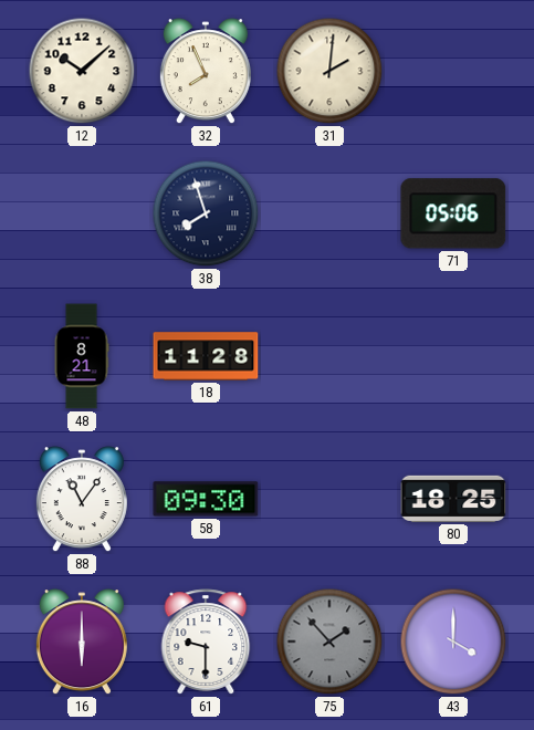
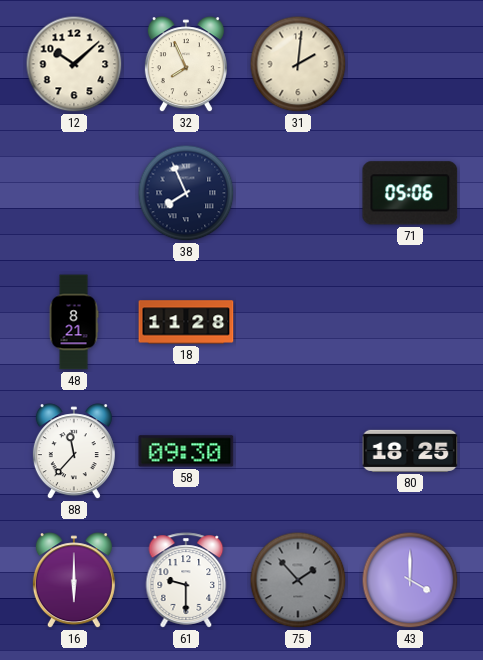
38: 7:57 -> 7:56 (186, 193)
88: 11:06 -> 11:37 (74, 452)
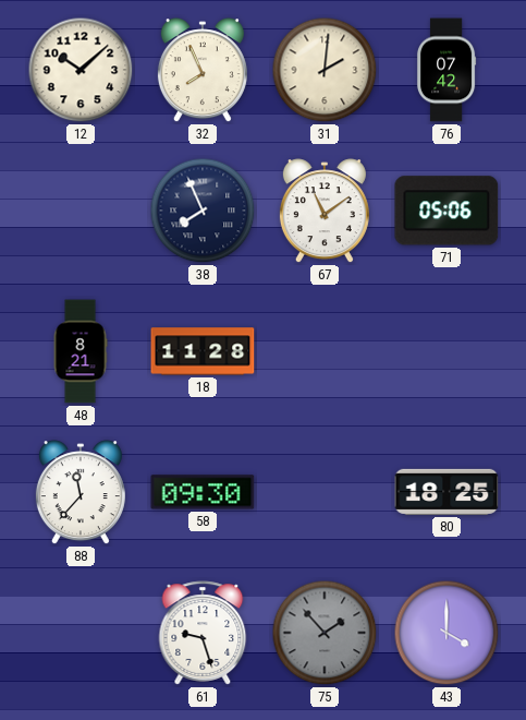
76: none -> 07:42 (447, 70)
67: none -> 11:09 (325, 212)
16: 6:00 -> none (74, 581)
61: 9:30 -> 9:27 (203, 633)
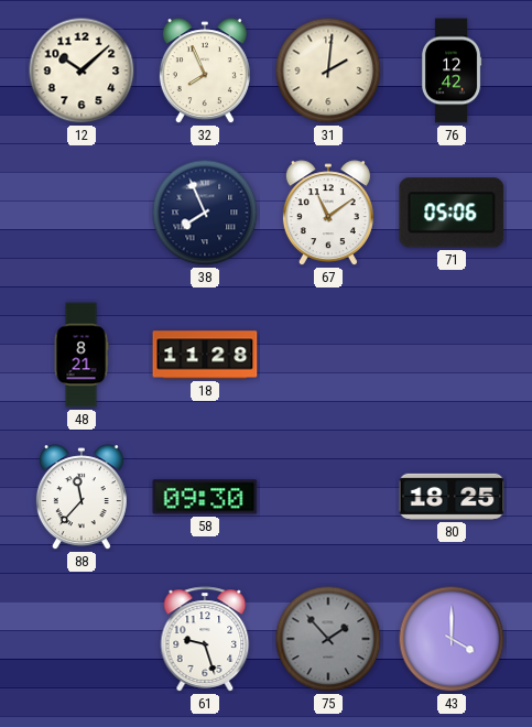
76: 07:42 -> 12:42 (452, 70)
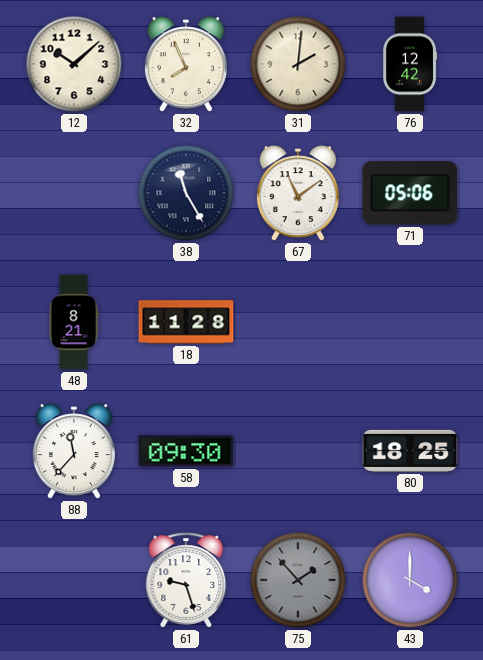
38: 7:56 -> 11:25 (186, 193)
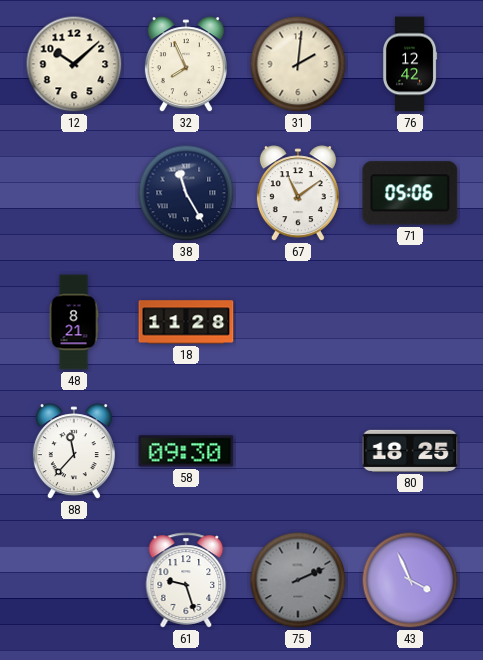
75: 1:53 -> 2:11 (298, 580)
43: 4:00 -> 3:56 (410, 580)
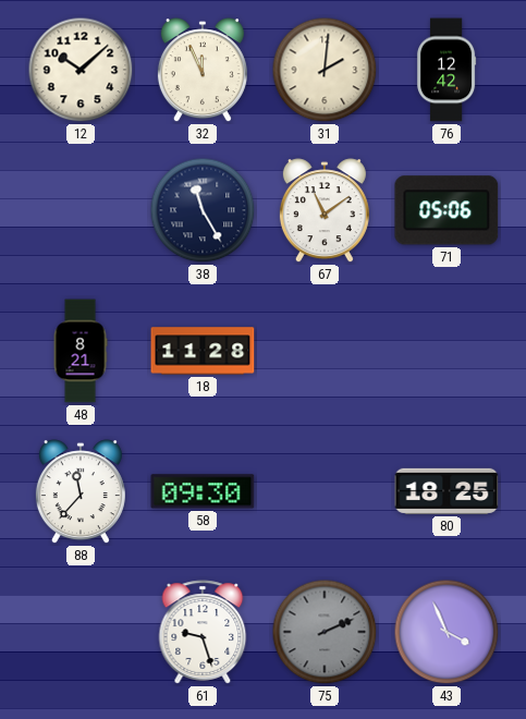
32: 7:56 -> 11:56 (203, 71)
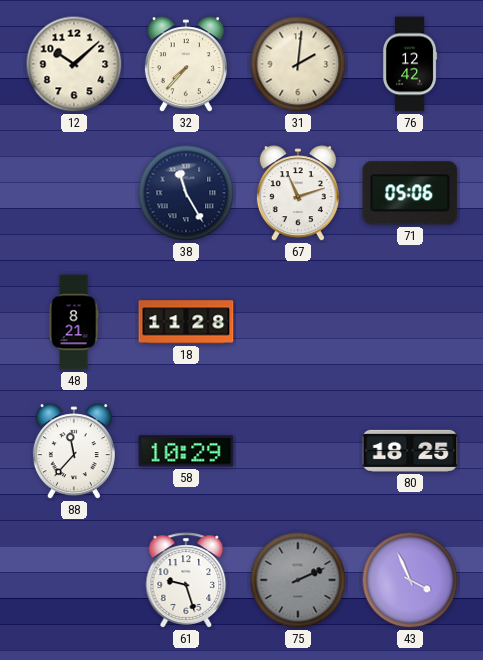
32: 11:56 -> 7:37 (186, 65)
67: 11:09 -> 11:12 (298, 194)
58: 09:30 -> 10:29 (186, 451)
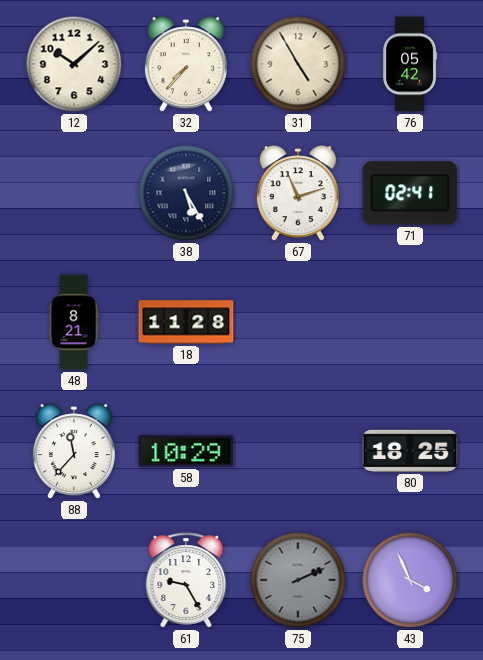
31: 2:01 -> 4:55 (298, 64)
76: 12:42 -> 05:42 (410, 64)
38: 11:25 -> 5:25 (186, 193)
71: 05:06 -> 02:41 (410, 193)
61: 9:27 -> 9:25 (186, 580)
